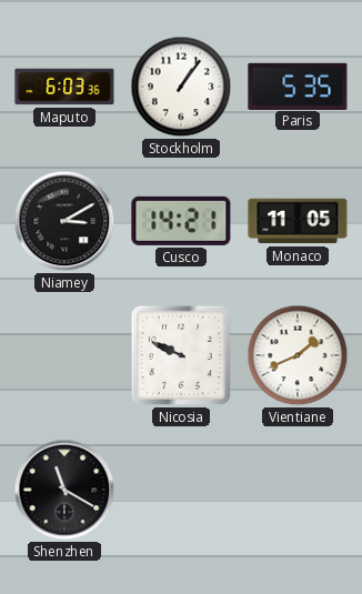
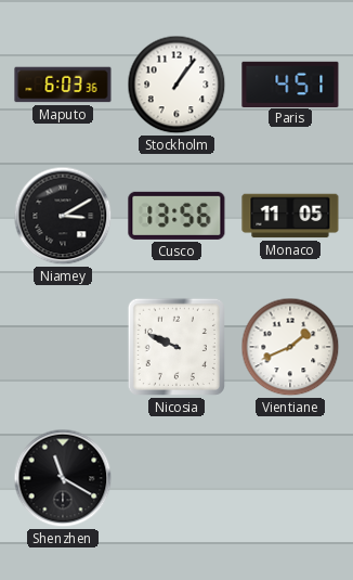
Paris: 5:35 -> 4:51 (290, 83)
Cusco: 14:21 -> 13:56 (176, 216)
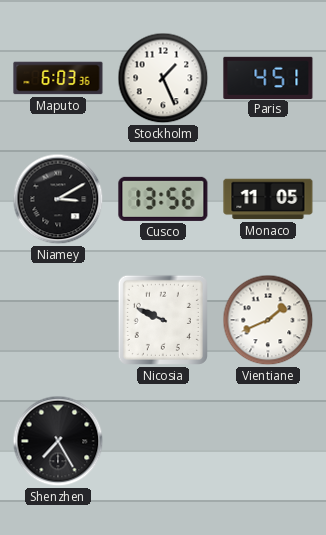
Stockholm: 1:06 -> 1:26 (163, 78)
Shenzhen: 11:20 -> 7:25 (58, 441)
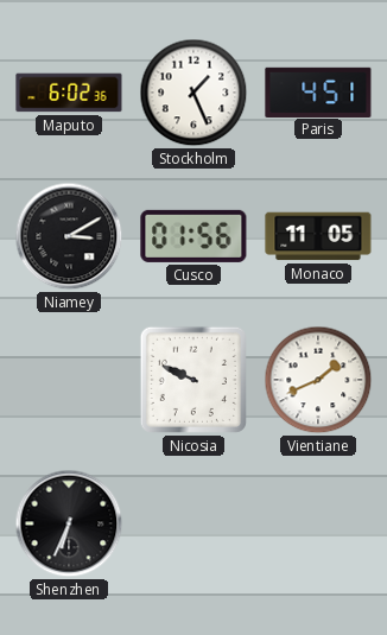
Maputo: 6:03 -> 6:02 (69, 93)
Cusco: 13:56 -> 01:56 (193, 236)
Shenzhen: 7:25 -> 6:34 (69, 523)
